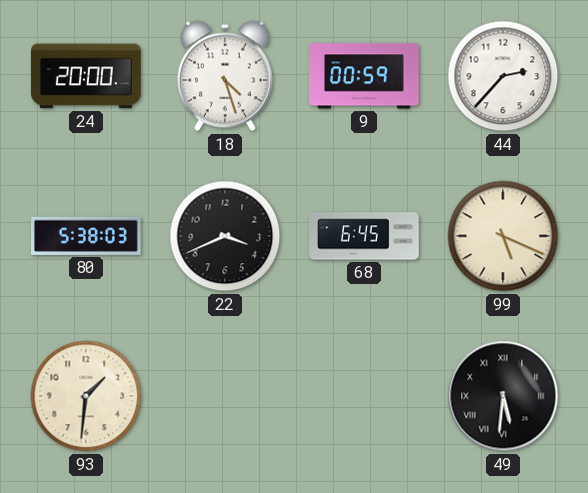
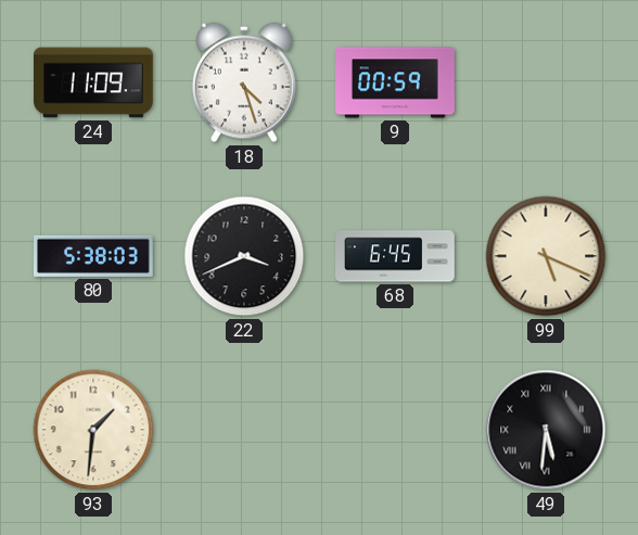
24: 20:00 -> 11:09 (94, 82)
44: 2:37 -> none (503, 76)
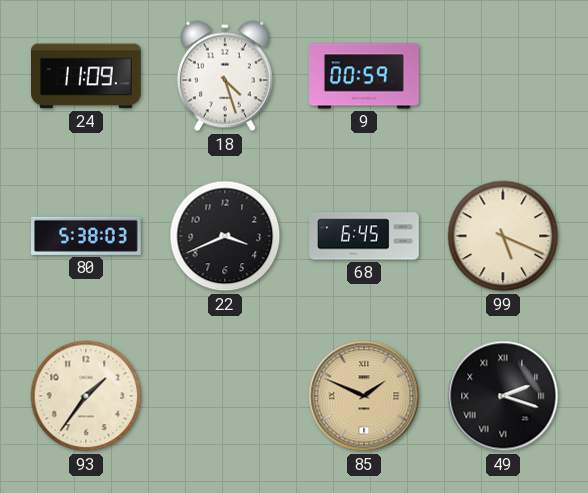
93: 1:31 -> 1:36 (86, 396)
85: none -> 1:49 (364, 396)
49: 5:31 -> 2:18 (503, 396)
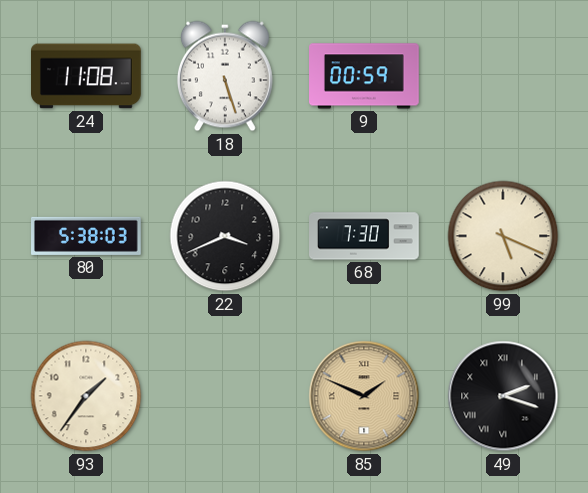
24: 11:09 -> 11:08 (87, 76)
18: 4:27 -> 5:27 (225, 76)
68: 6:45 -> 7:30 (365, 236)
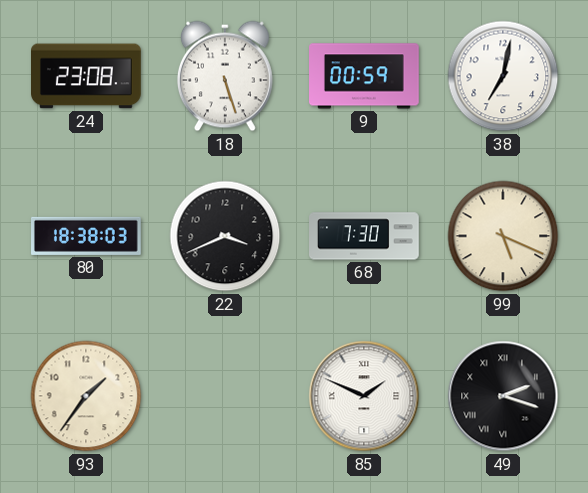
24: 11:08 -> 23:08 (87, 76)
38: none -> 7:02 (503, 76)
80: 5:38 -> 18:38 (87, 236)
85 dial: champagne -> white (364, 396)
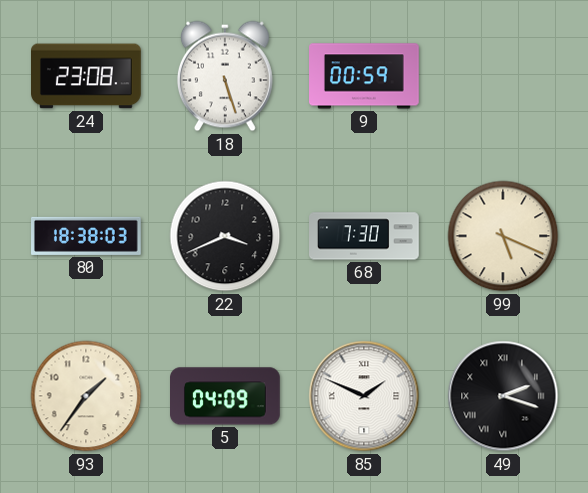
38: 7:02 -> none (503, 76)
5: none -> 04:09 (226, 396)
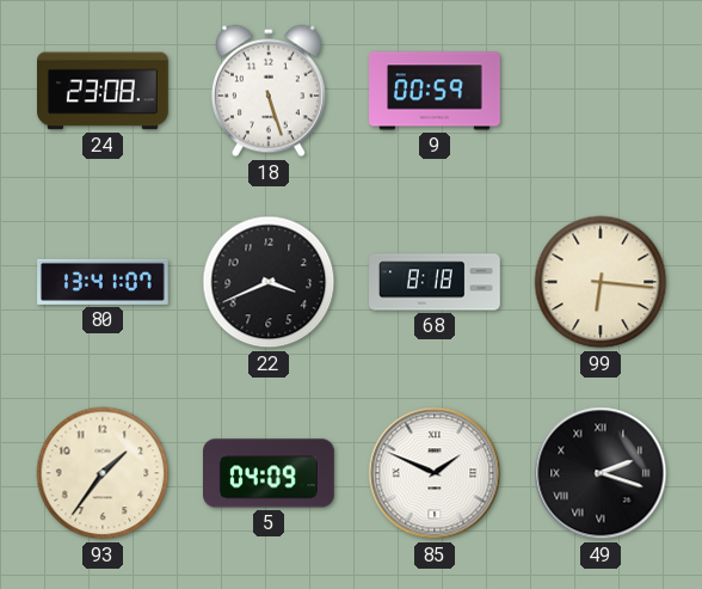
80: 18:38 -> 13:41 (104, 282)
68: 7:30 -> 8:18 (436, 282)
99: 5:19 -> 6:16 (601, 282)
